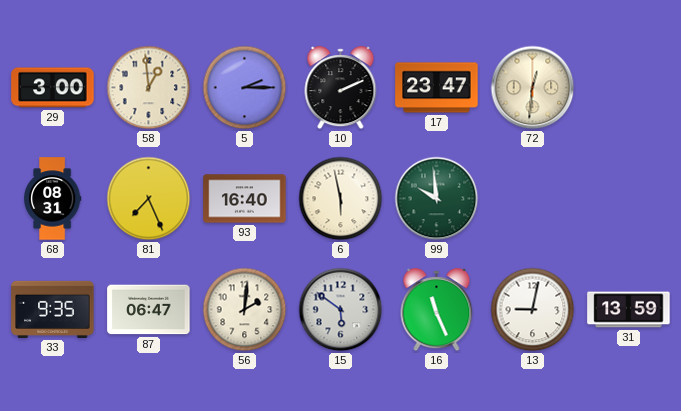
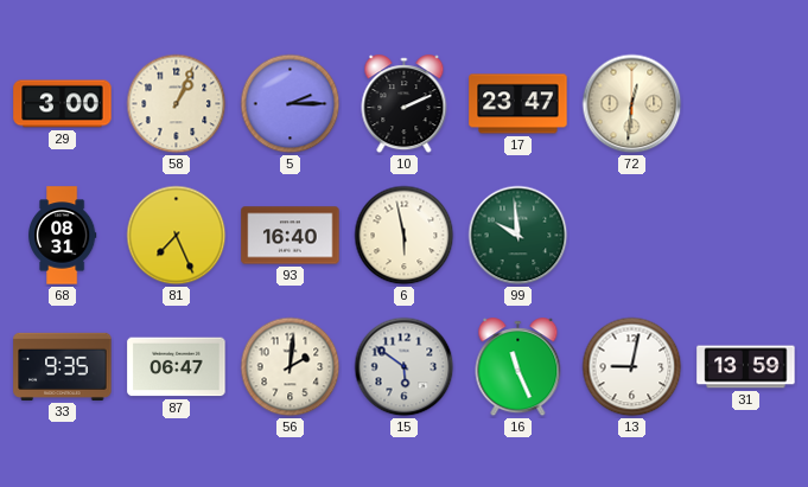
58: 12:59 -> 1:04 (177, 104)
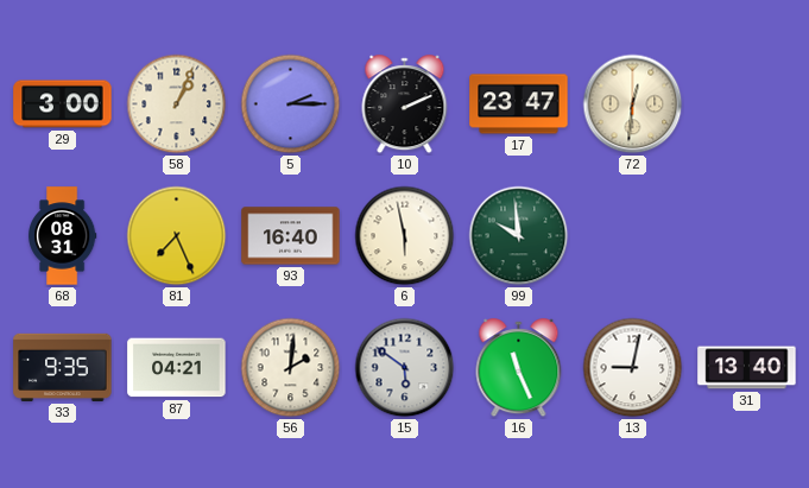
87: 06:47 -> 04:21 (177, 368)
31: 13:59 -> 13:40 (747, 368)
